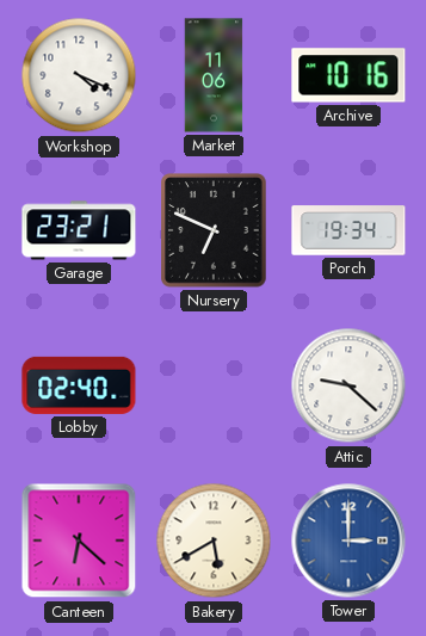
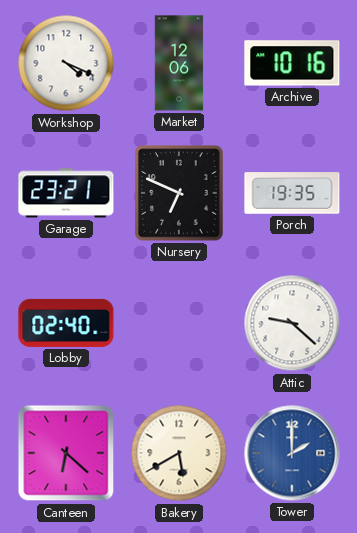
Market: 11:06 -> 12:06 (179, 63)
Porch: 19:34 -> 19:35 (292, 193)
Tower: 3:00 -> 2:00 (292, 453)
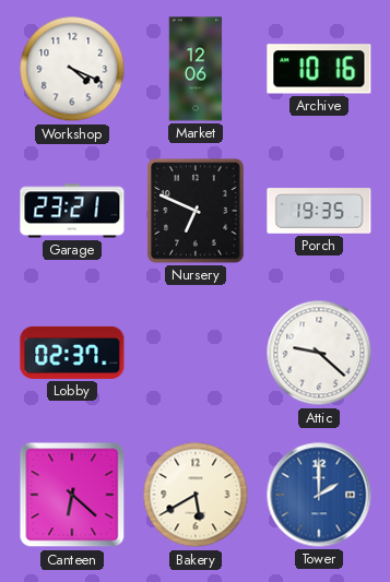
Lobby: 02:40 -> 02:37 (72, 353)
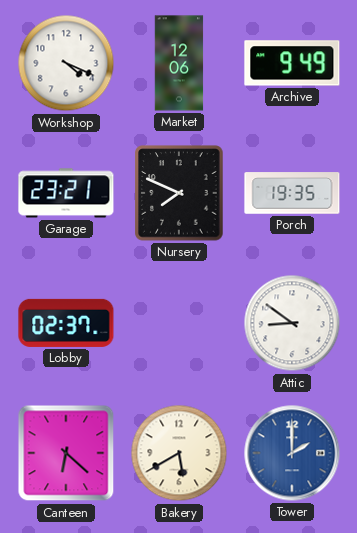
Archive: 10:16 -> 9:49 (292, 63)
Nursery: 6:49 -> 7:49 (179, 193)
Attic: 9:22 -> 8:51 (292, 323)
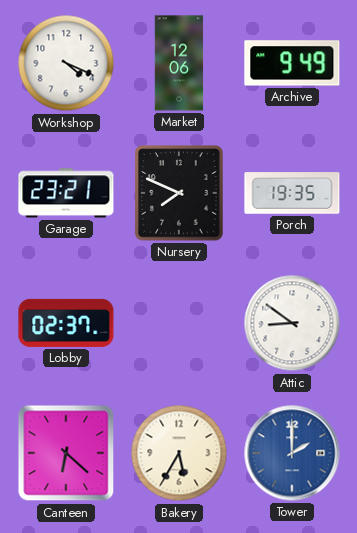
Bakery: 5:40 -> 5:35 (179, 453)
